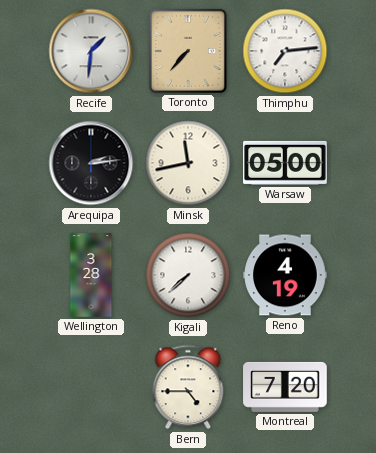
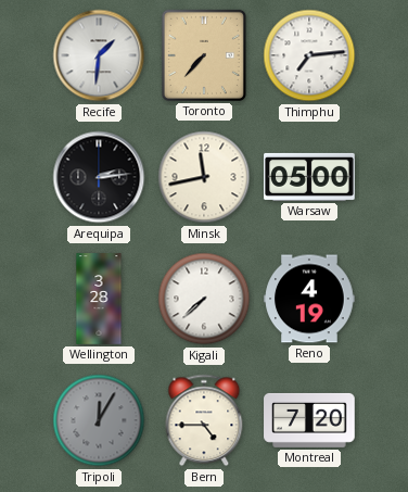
Tripoli: none -> 12:05 (99, 420)
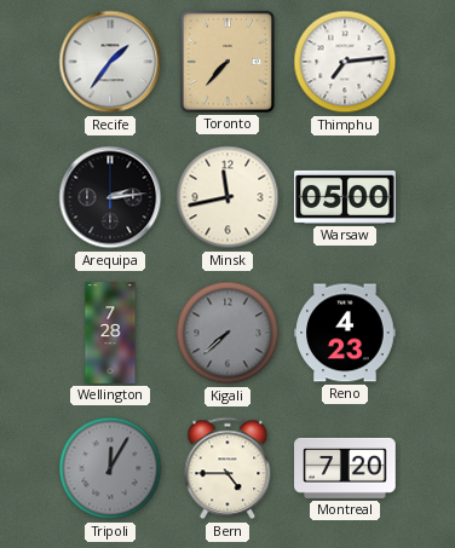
Recife: 1:31 -> 1:36 (110, 62)
Wellington: 3:28 -> 7:28 (110, 333)
Kigali dial: white -> grey (227, 333)
Reno: 4:19 -> 4:23 (345, 333)
